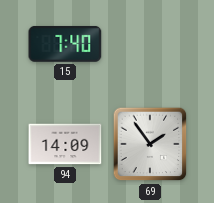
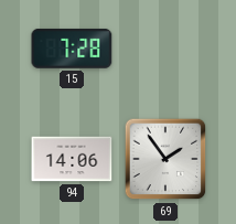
15: 7:40 -> 7:28 (72, 49)
94: 14:09 -> 14:06 (72, 159)
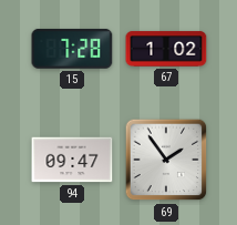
67: none -> 1:02 (166, 49)
94: 14:06 -> 09:47 (72, 160)
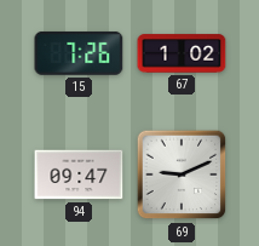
15: 7:28 -> 7:26 (79, 53)
69: 1:54 -> 9:11 (182, 175)
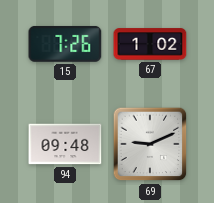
94: 09:47 -> 09:48 (65, 144)
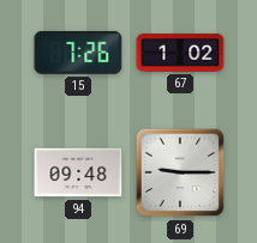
69: 9:11 -> 9:15 (180, 172)
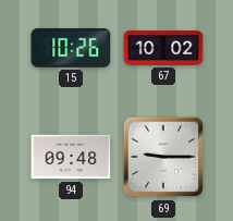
15: 7:26 -> 10:26 (71, 48)
67: 1:02 -> 10:02 (163, 48)
